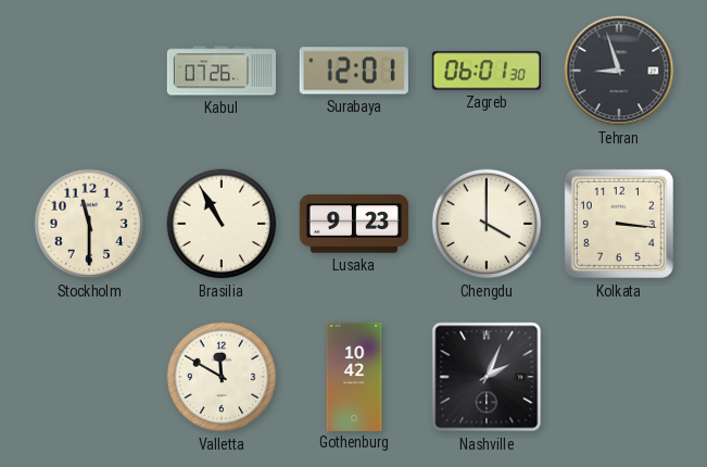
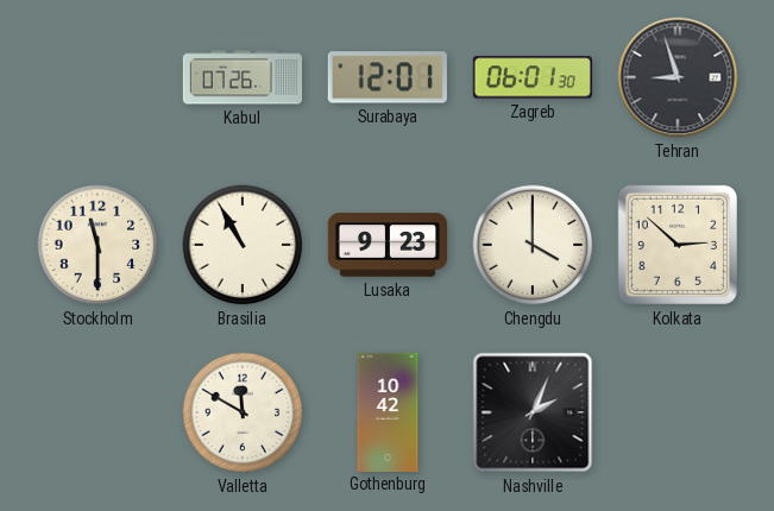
Kolkata: 3:16 -> 2:52 (678, 245)
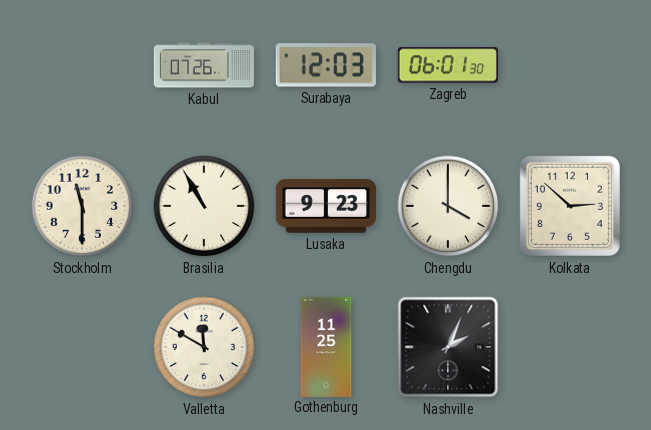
Surabaya: 12:01 -> 12:03 (326, 65)
Tehran: 8:57 -> none (678, 77)
Gothenburg: 10:42 -> 11:25 (326, 346)
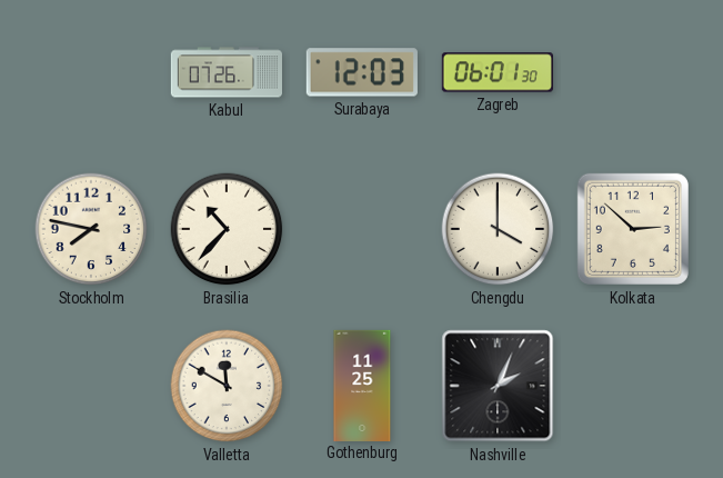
Stockholm: 11:30 -> 7:47 (91, 229)
Brasilia: 10:55 -> 10:37 (227, 229)
Lusaka: 9:23 -> none (325, 206)
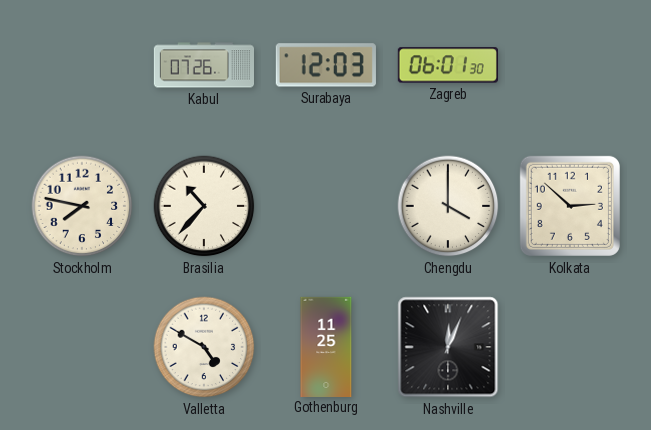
Valletta: 11:50 -> 4:50 (204, 347)
Nashville: 2:04 -> 12:04 (448, 347)
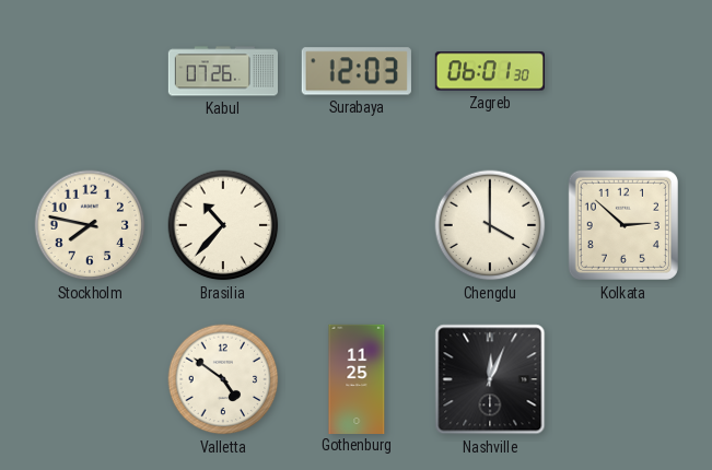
Valletta: 4:50 -> 4:51 (223, 379)
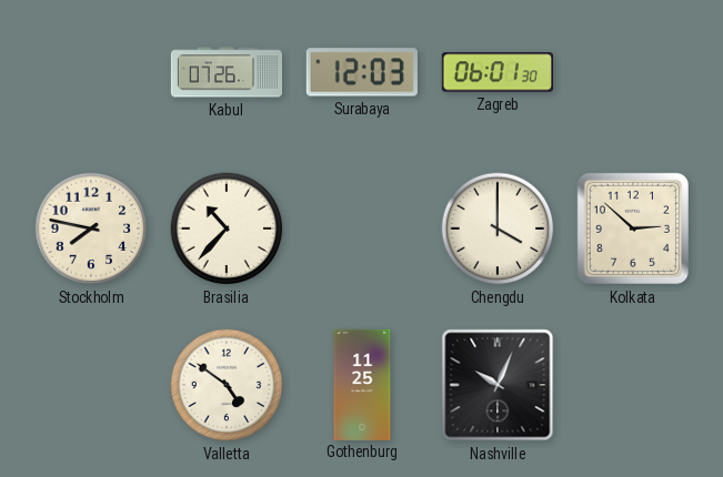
Nashville: 12:04 -> 10:04 (498, 385)
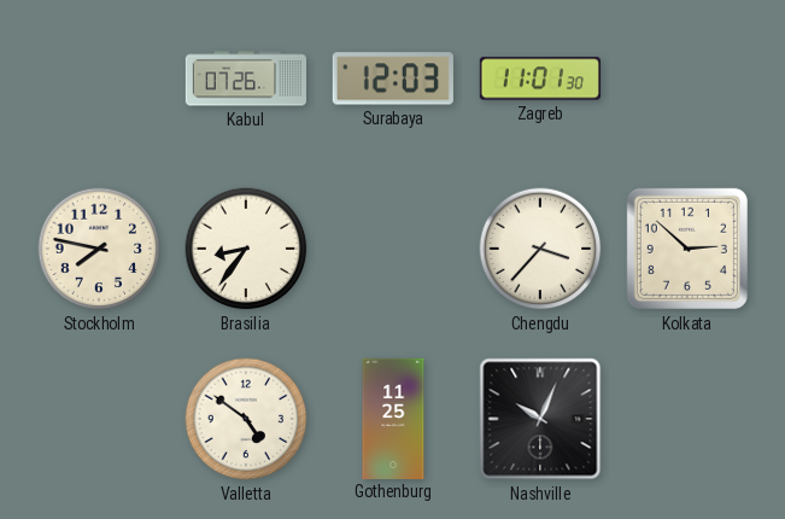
Zagreb: 06:01 -> 11:01 (540, 78)
Brasilia: 10:37 -> 8:36 (246, 249)
Chengdu: 4:00 -> 3:37 (540, 249)
